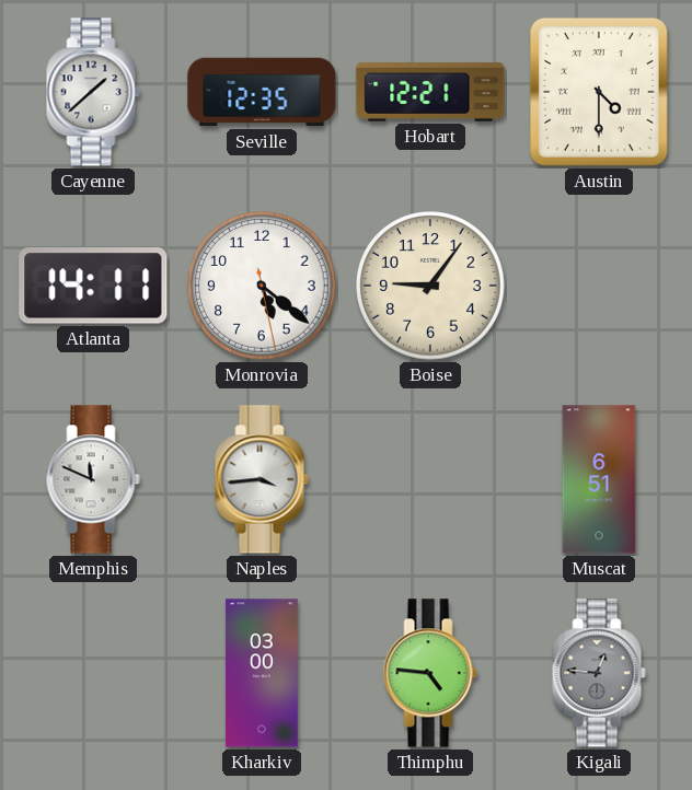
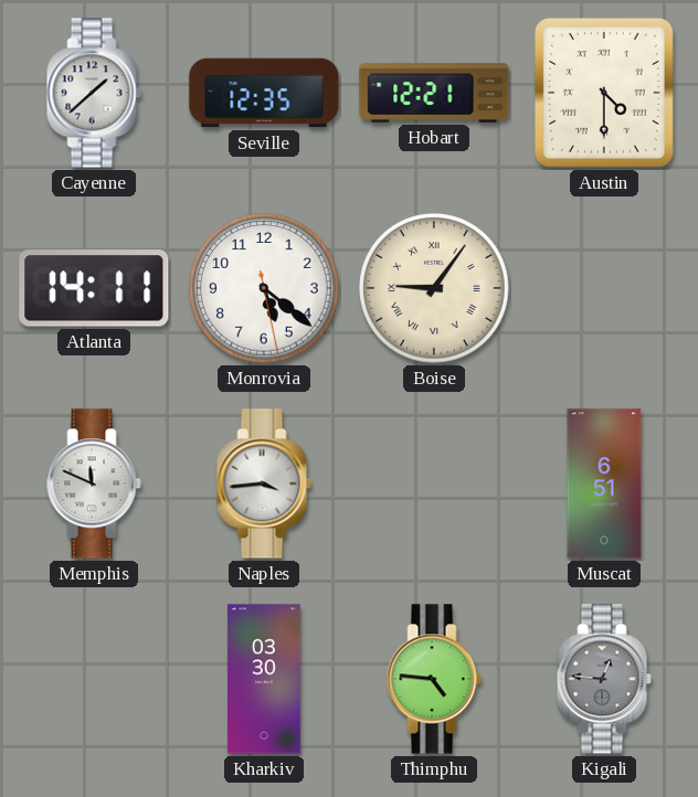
Boise numerals: Arabic -> Roman (434, 288)
Kharkiv: 03:00 -> 03:30 (264, 679)
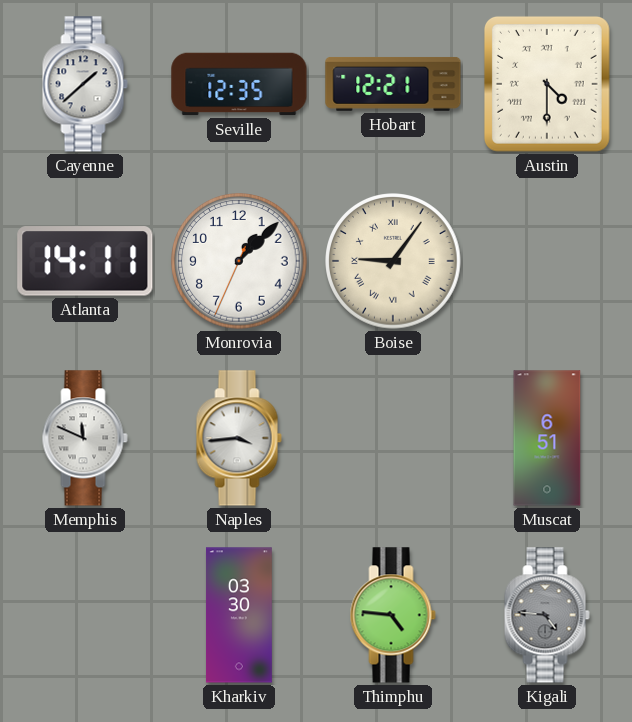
Monrovia: 5:21 -> 1:07 (239, 261)
Kigali: 12:46 -> 4:46 (547, 615)
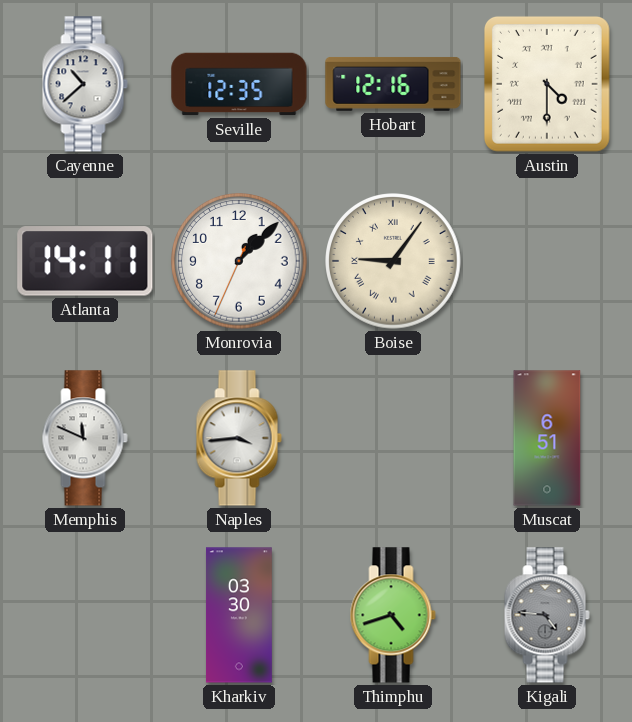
Cayenne: 1:38 -> 10:38 (85, 84)
Hobart: 12:21 -> 12:16 (393, 84)
Thimphu: 4:46 -> 4:42 (393, 615)
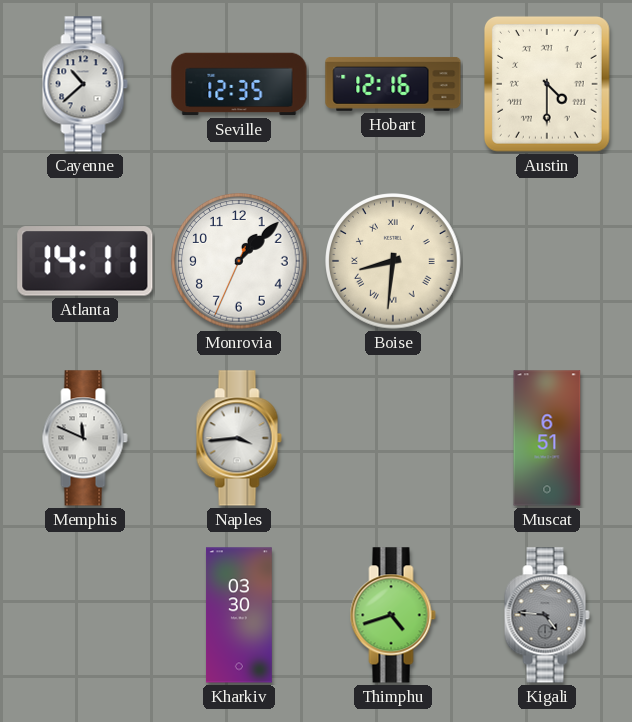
Boise: 9:06 -> 8:31 (393, 261)
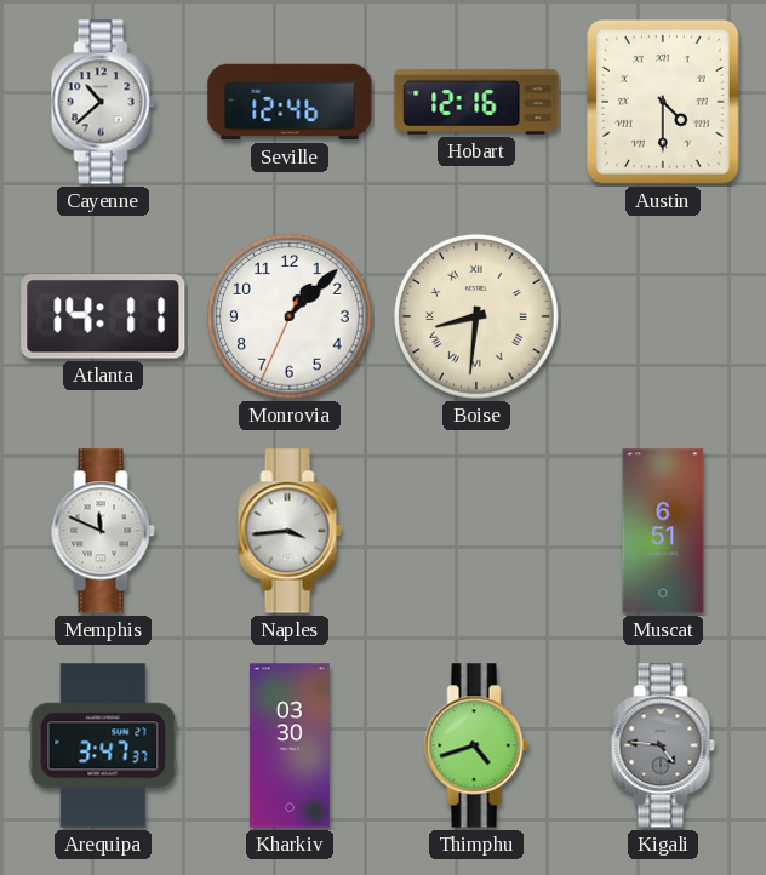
Seville: 12:35 -> 12:46 (290, 102)
Arequipa: none -> 3:47 (103, 745)
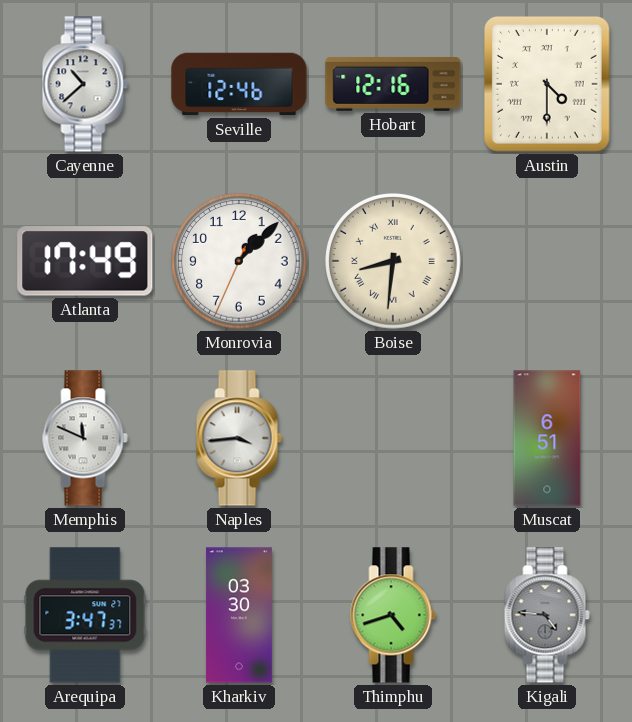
Atlanta: 14:11 -> 17:49 (85, 261)
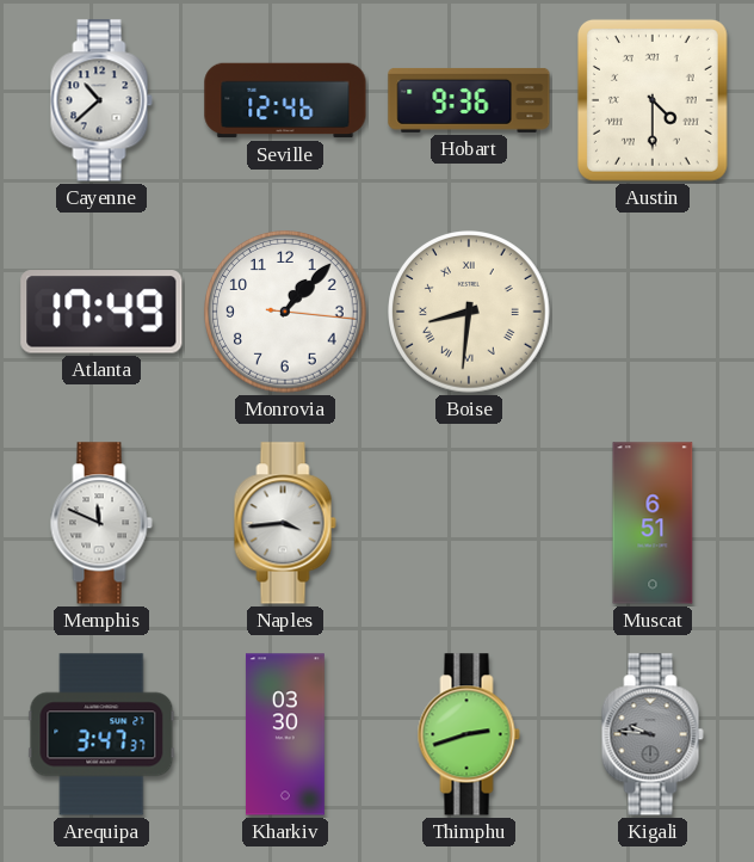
Hobart: 12:16 -> 9:36 (469, 100)
Monrovia: 1:07:34 -> 1:07:16 (285, 312)
Thimphu: 4:42 -> 2:42 (469, 734)
Kigali: 4:46 -> 9:46 (653, 734)
